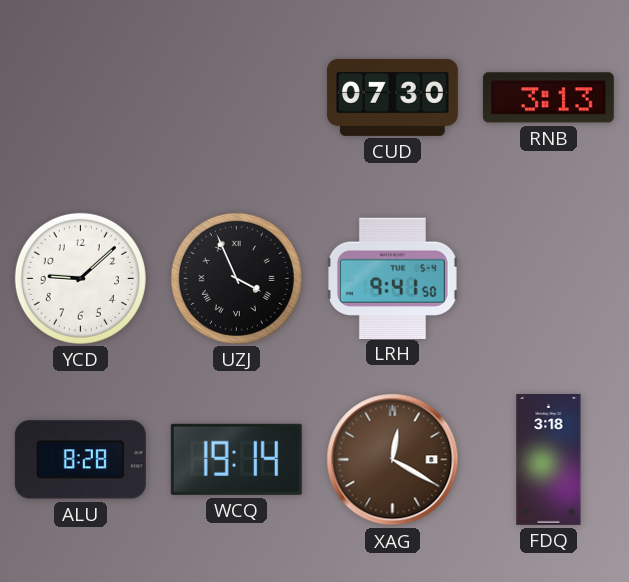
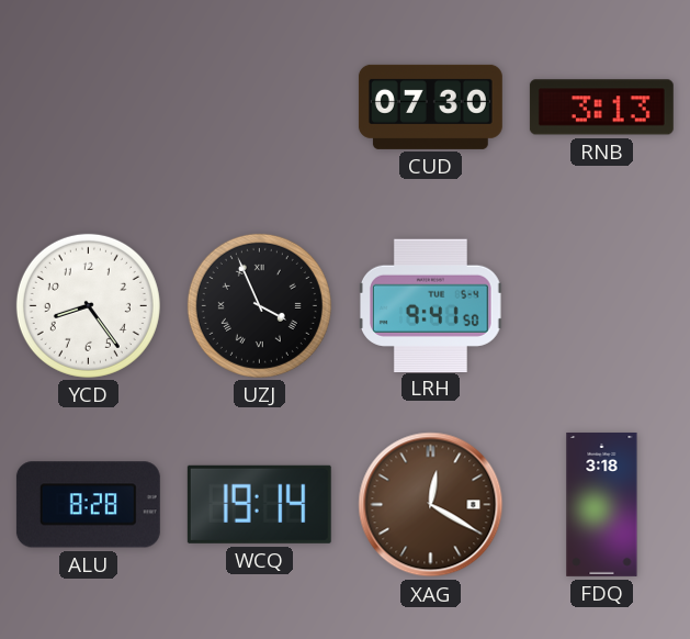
YCD: 9:08 -> 8:24 (88, 305)
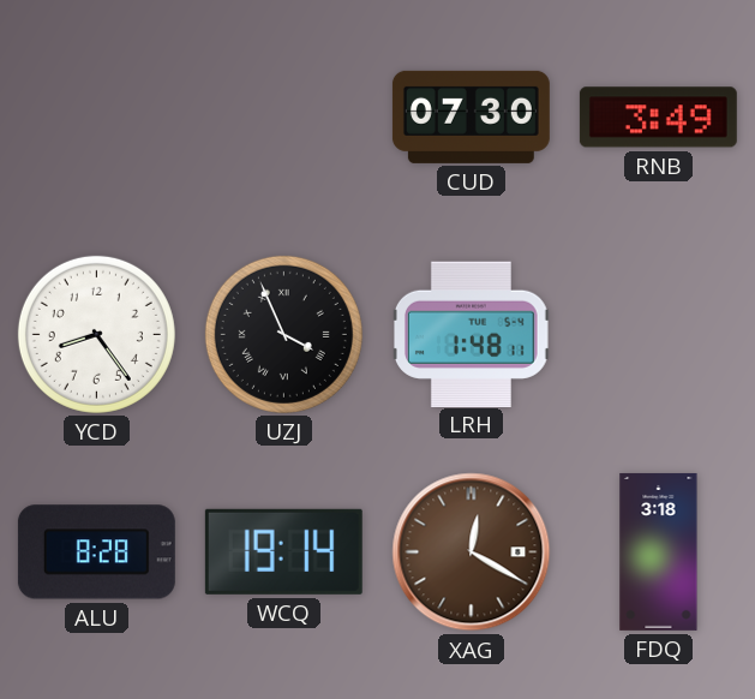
RNB: 3:13 -> 3:49 (658, 118)
LRH: 9:41 -> 1:48 (472, 334)
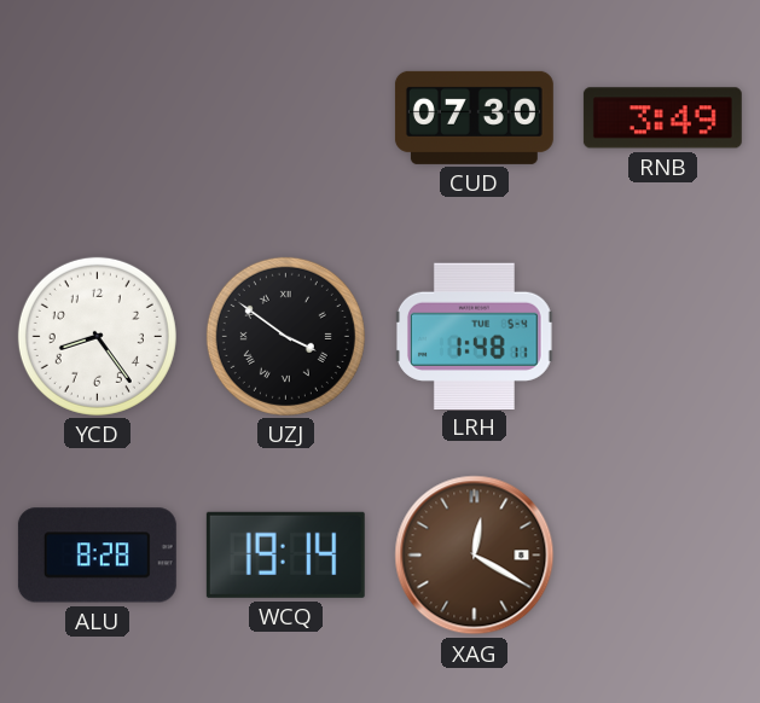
UZJ: 3:56 -> 3:51 (285, 336)
FDQ: 3:18 -> none (659, 551)
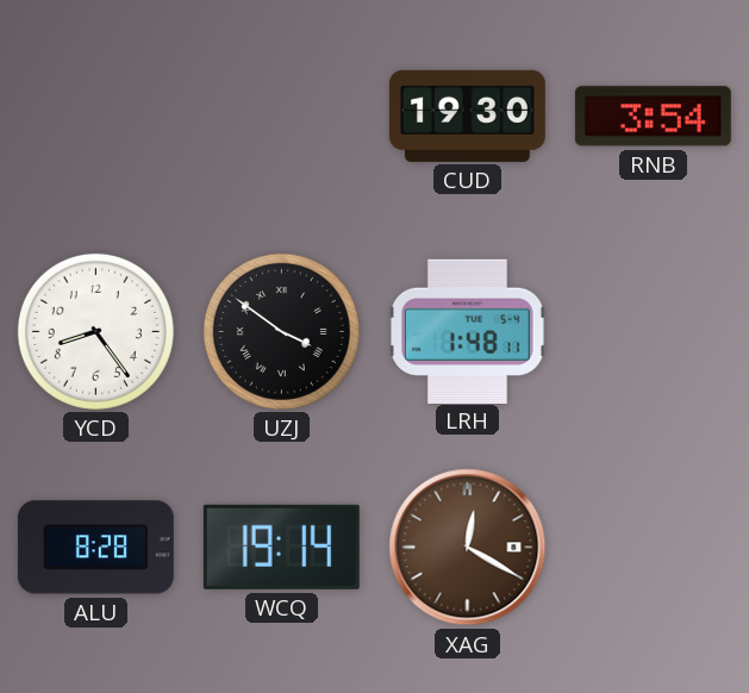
CUD: 07:30 -> 19:30 (467, 115)
RNB: 3:49 -> 3:54 (653, 117)
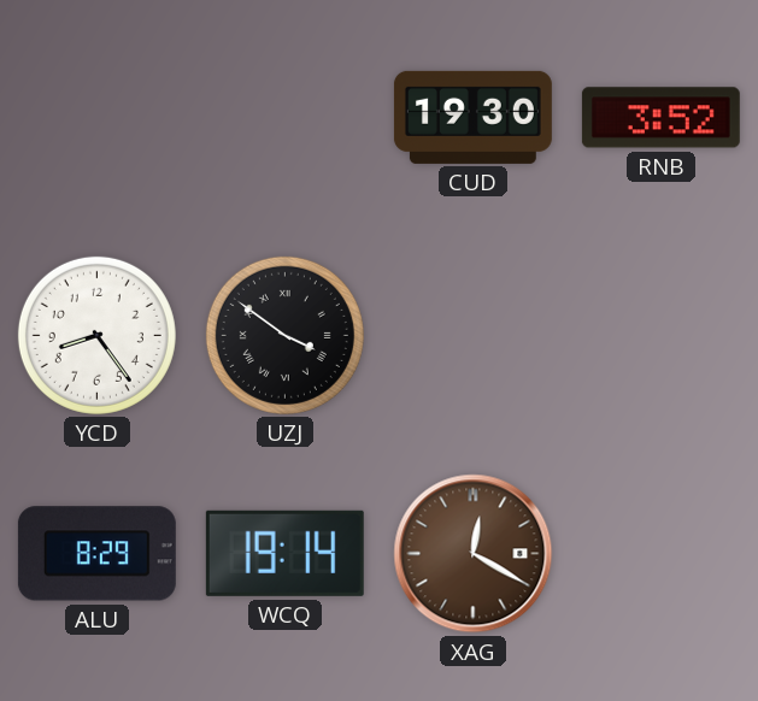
RNB: 3:54 -> 3:52 (660, 118)
LRH: 1:48 -> none (468, 331)
ALU: 8:28 -> 8:29 (96, 554)
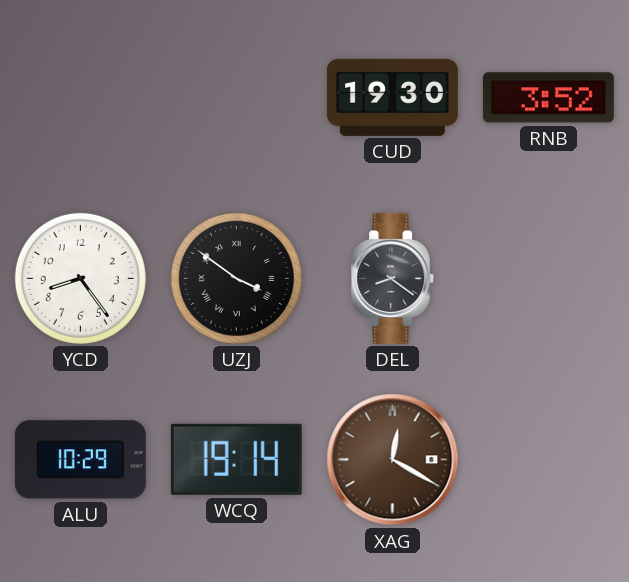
DEL: none -> 8:21 (393, 278)
ALU: 8:29 -> 10:29 (80, 460)
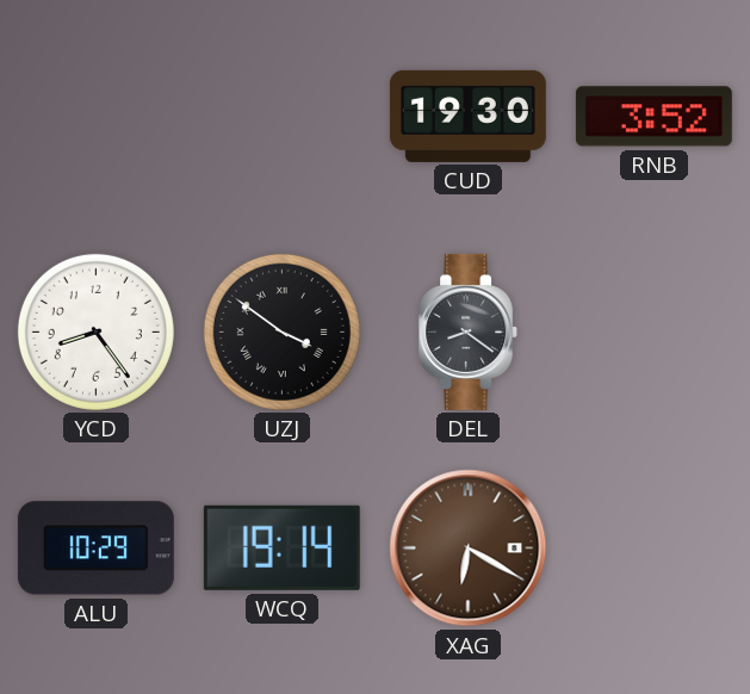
XAG: 12:20 -> 6:20 (469, 549)
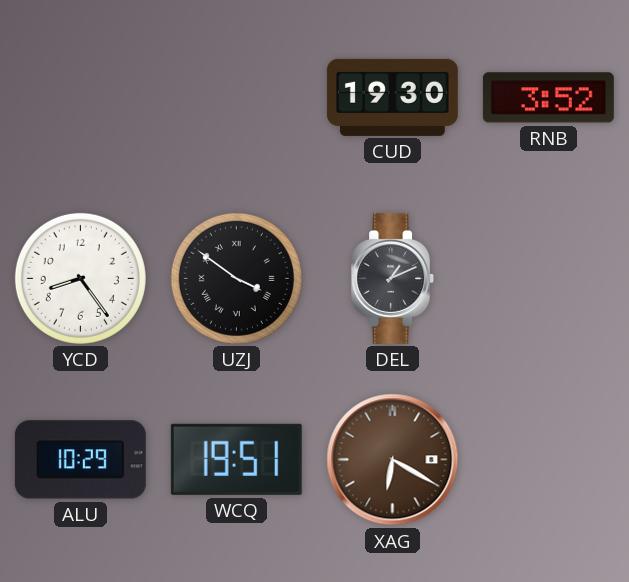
DEL: 8:21 -> 1:11 (393, 278)
WCQ: 19:14 -> 19:51 (236, 459)
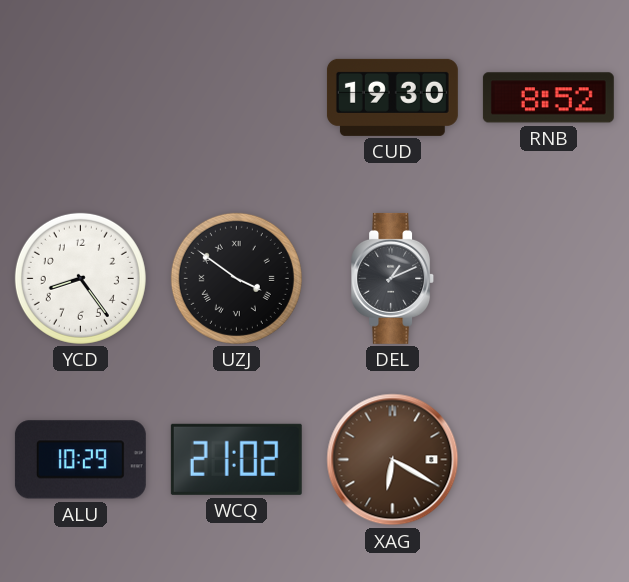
RNB: 3:52 -> 8:52 (548, 98)
WCQ: 19:51 -> 21:02 (236, 459)
